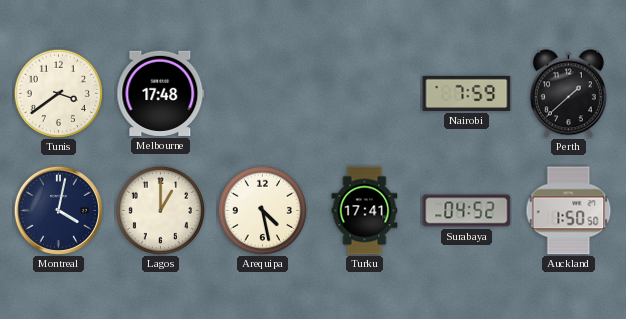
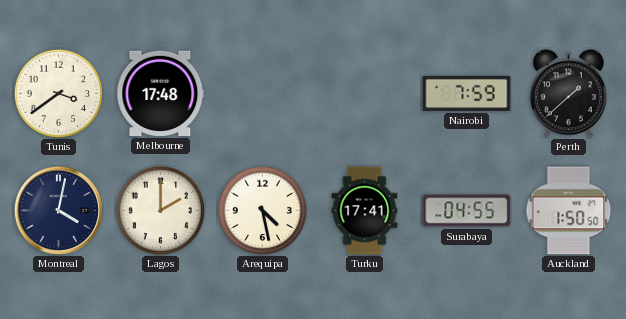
Lagos: 1:00 -> 2:00 (160, 210)
Surabaya: 04:52 -> 04:55 (467, 211)
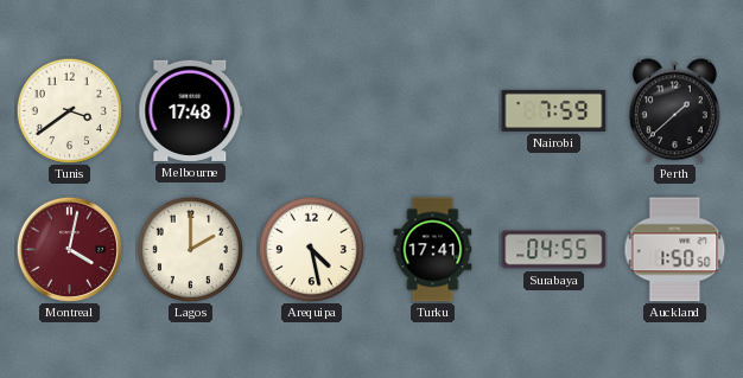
Montreal dial: navy -> burgundy (69, 249)
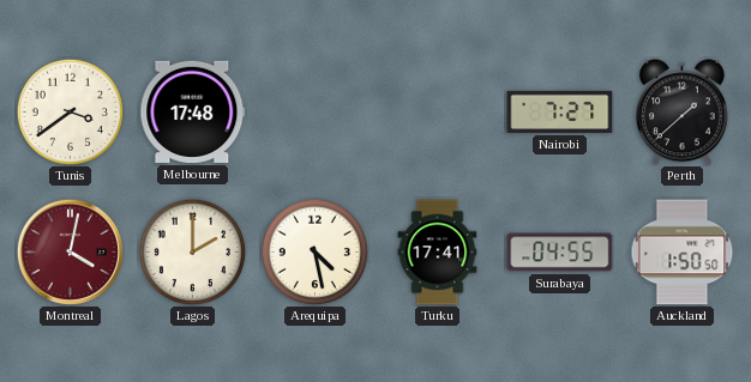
Nairobi: 7:59 -> 7:27 (560, 111)
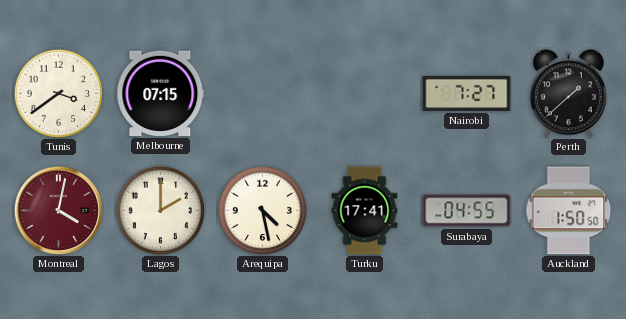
Melbourne: 17:48 -> 07:15 (161, 93)
